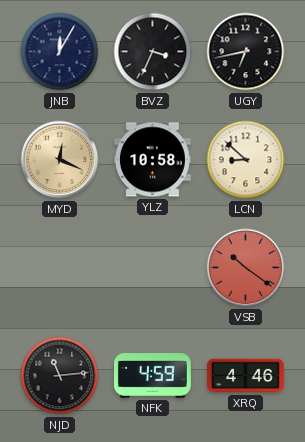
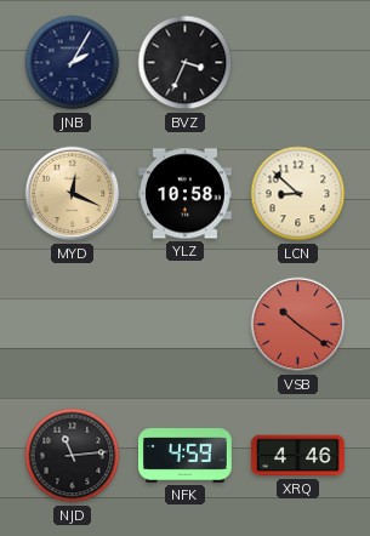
JNB: 12:05 -> 2:05 (73, 63)
UGY: 6:43 -> none (246, 52)
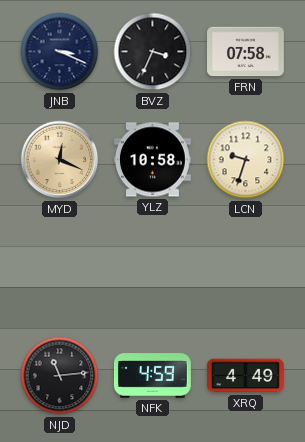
JNB: 2:05 -> 3:19 (60, 52)
FRN: none -> 07:58 (246, 52)
LCN: 8:52 -> 9:33 (246, 160)
VSB: 10:21 -> none (298, 325)
XRQ: 4:46 -> 4:49 (245, 376)
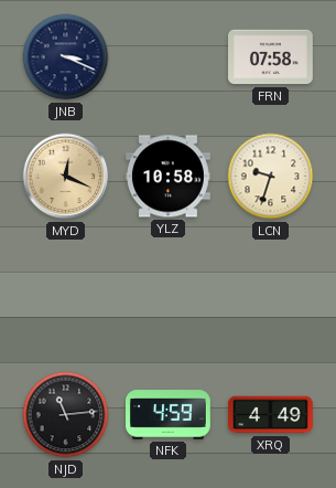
BVZ: 3:34 -> none (153, 52)
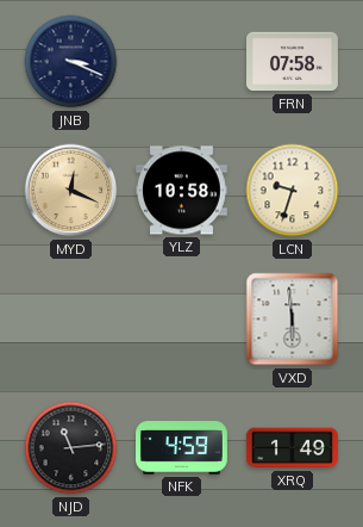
VXD: none -> 5:59 (293, 320)
XRQ: 4:49 -> 1:49 (292, 448)
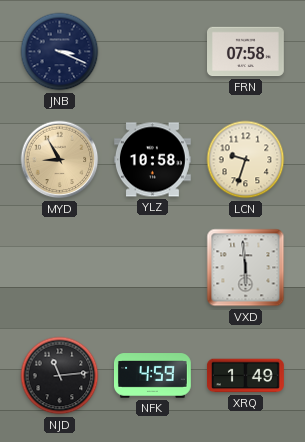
MYD: 12:19 -> 8:55 (60, 160)
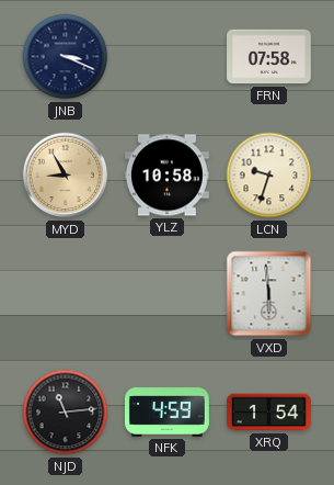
XRQ: 1:49 -> 1:54 (268, 413)
